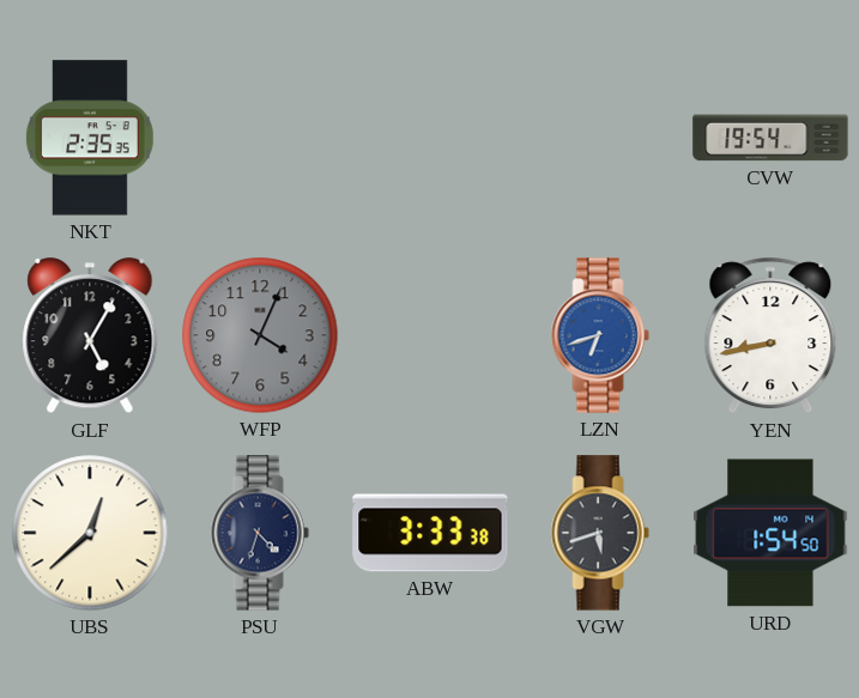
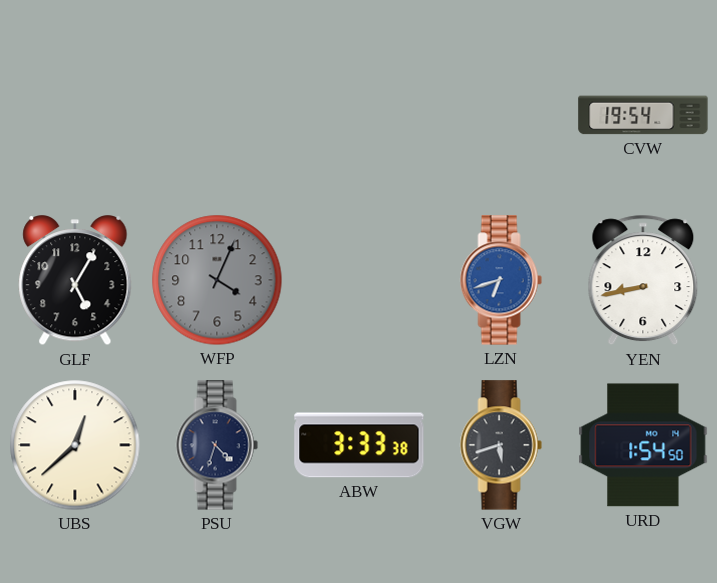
NKT: 2:35 -> none (90, 138)
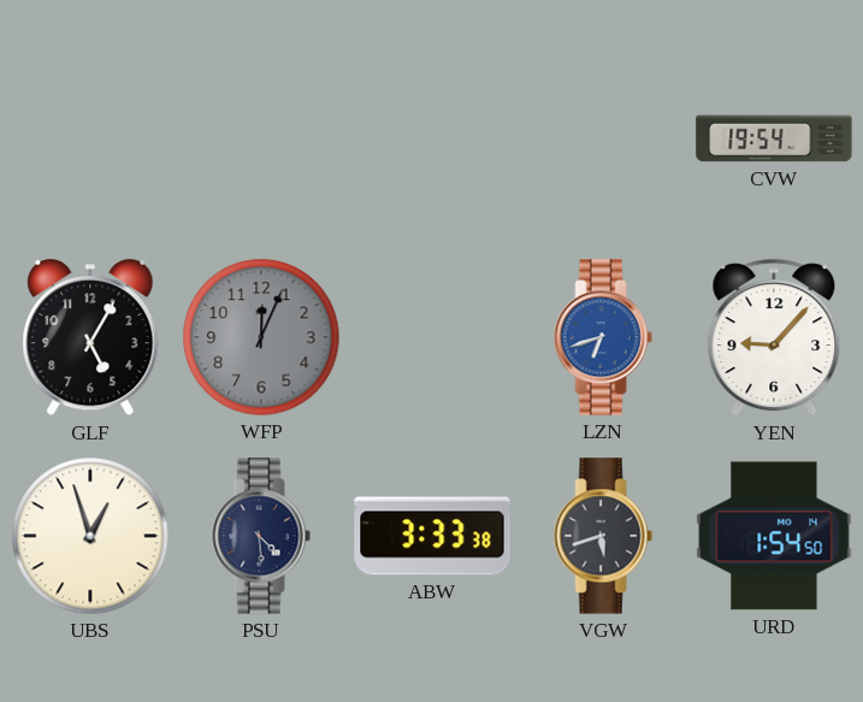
WFP: 4:04 -> 12:04 (261, 337)
YEN: 8:43 -> 9:07 (774, 337)
UBS: 12:38 -> 12:57 (90, 536)
PSU: 4:33 -> 4:29 (261, 536)
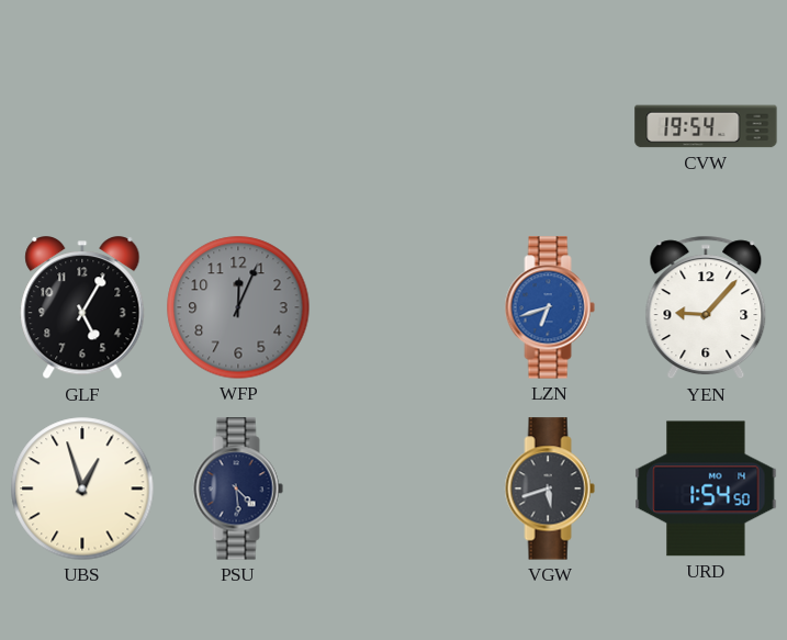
ABW: 3:33 -> none (432, 536)
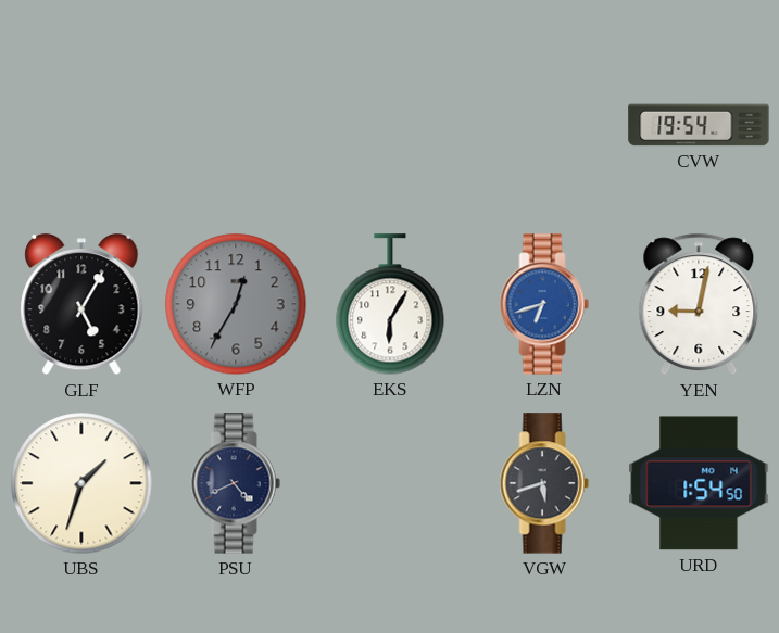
WFP: 12:04 -> 12:35 (236, 304)
EKS: none -> 6:05 (390, 304)
YEN: 9:07 -> 9:02 (699, 304)
UBS: 12:57 -> 1:33 (81, 483)
PSU: 4:29 -> 4:41 (236, 483)
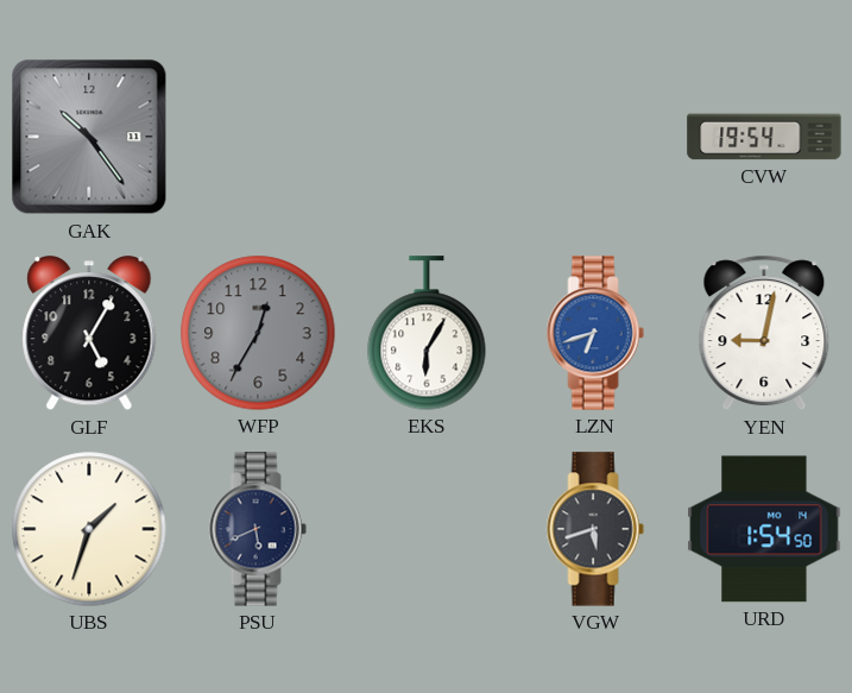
GAK: none -> 10:24 (89, 137)
PSU: 4:41 -> 5:41 (258, 529)
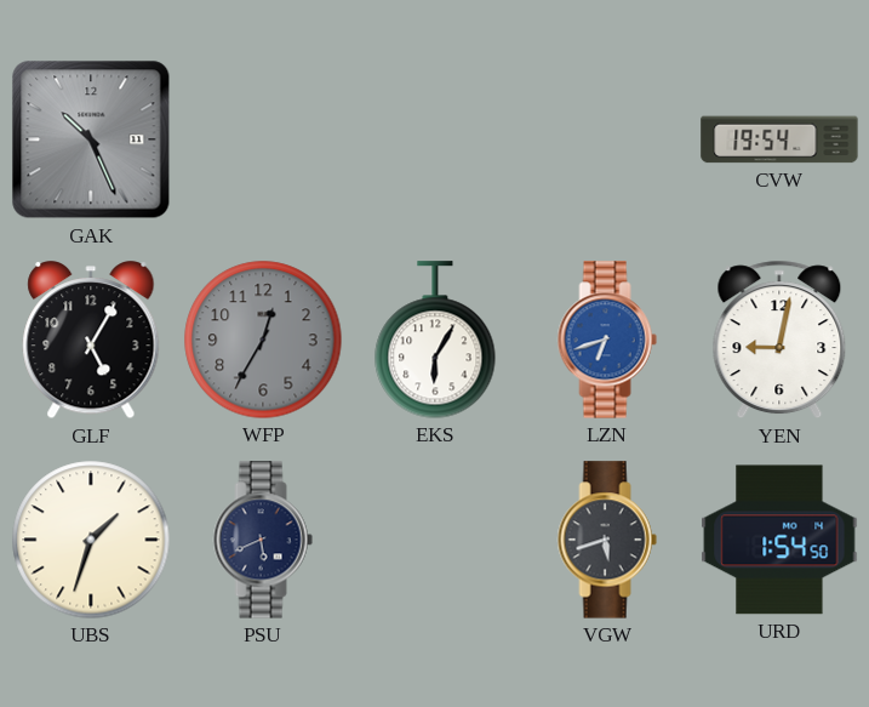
GAK: 10:24 -> 10:26 (91, 139)
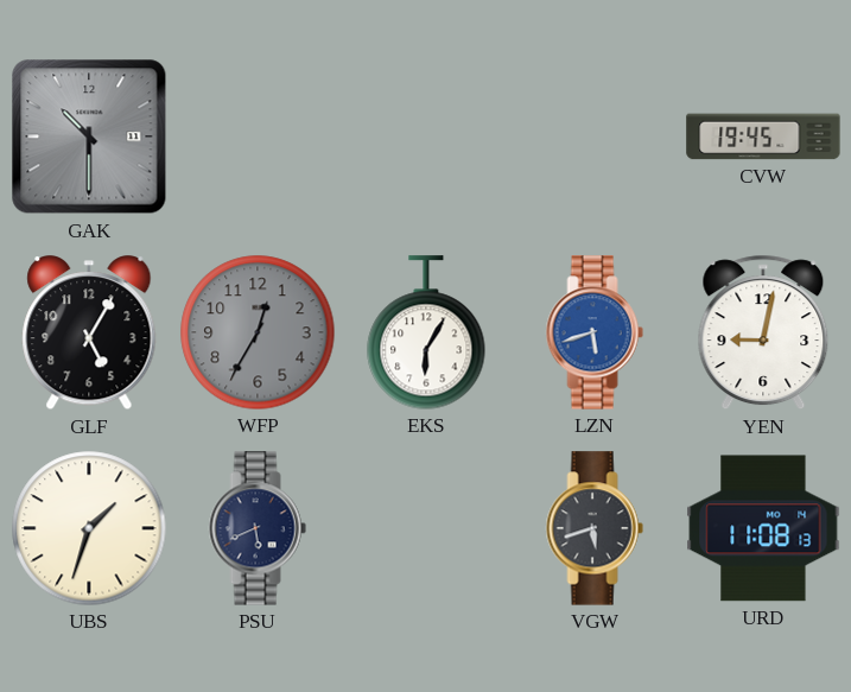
GAK: 10:26 -> 10:30 (89, 137)
CVW: 19:54 -> 19:45 (763, 137)
LZN: 6:42 -> 5:42 (595, 332)
URD: 1:54 -> 11:08 (763, 528)
